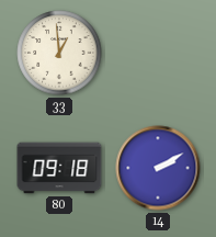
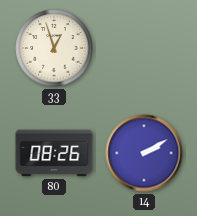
33: 12:59 -> 12:57 (54, 48)
80: 09:18 -> 08:26 (54, 153)
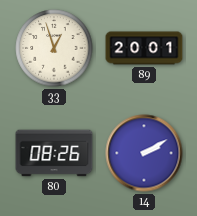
89: none -> 20:01 (144, 48)
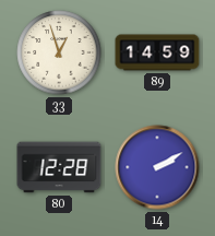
89: 20:01 -> 14:59 (157, 52)
80: 08:26 -> 12:28 (59, 167)
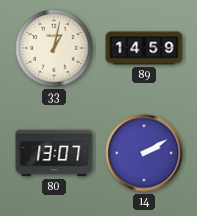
33: 12:57 -> 1:02 (54, 48)
80: 12:28 -> 13:07 (54, 153)
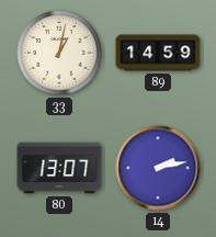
14: 2:10 -> 2:13 (158, 168)
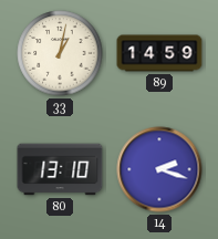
80: 13:07 -> 13:10 (60, 169)
14: 2:13 -> 2:18 (159, 169)
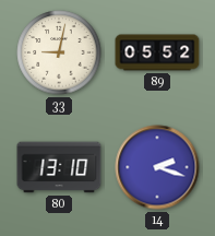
33: 1:02 -> 9:02 (59, 52)
89: 14:59 -> 05:52 (157, 52)
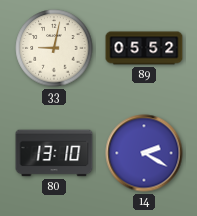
14: 2:18 -> 2:20 (144, 153)
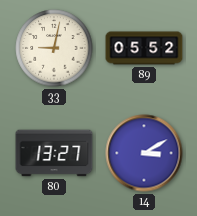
80: 13:10 -> 13:27 (54, 153)
14: 2:20 -> 3:10 (144, 153)
